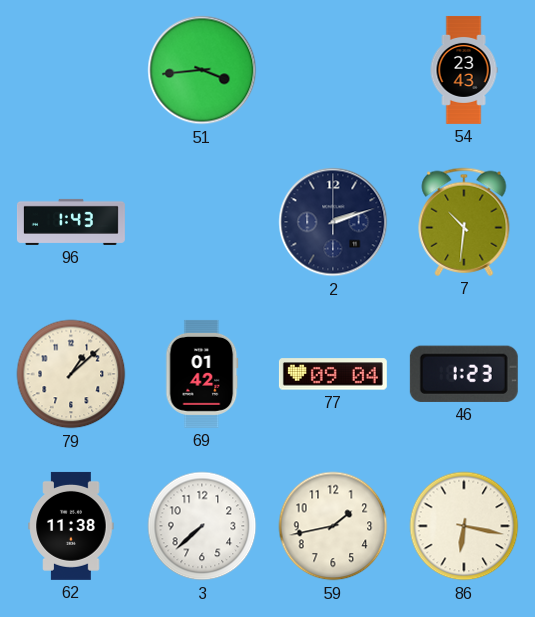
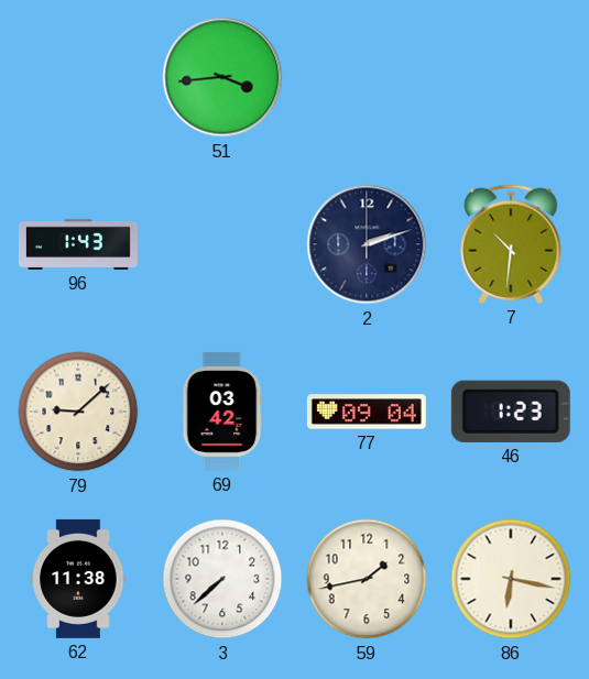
54: 23:43 -> none (464, 70)
79: 1:08 -> 9:08 (78, 412)
69: 01:42 -> 03:42 (222, 412)
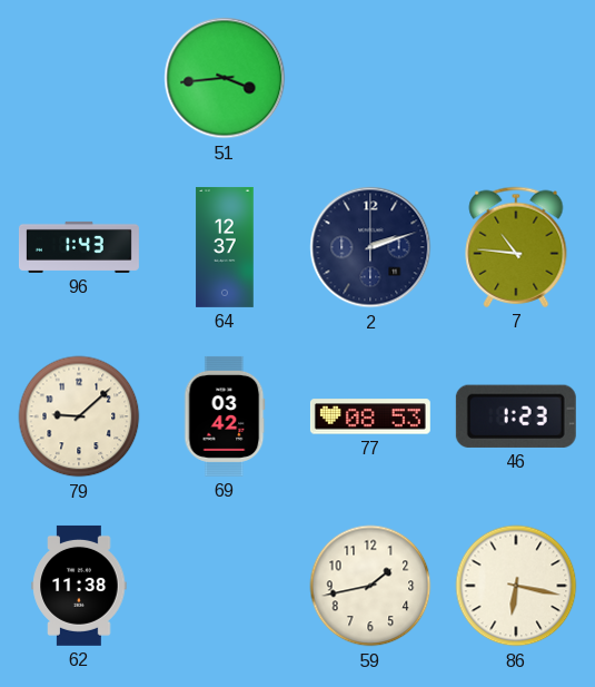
64: none -> 12:37 (225, 247)
7: 10:31 -> 10:46 (516, 247)
77: 09:04 -> 08:53 (370, 416)
3: 7:38 -> none (222, 579)
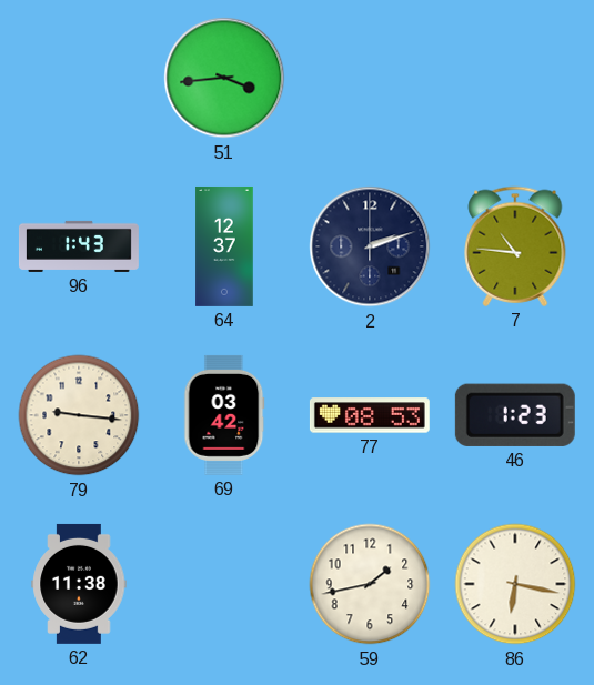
79: 9:08 -> 9:16 (79, 415)
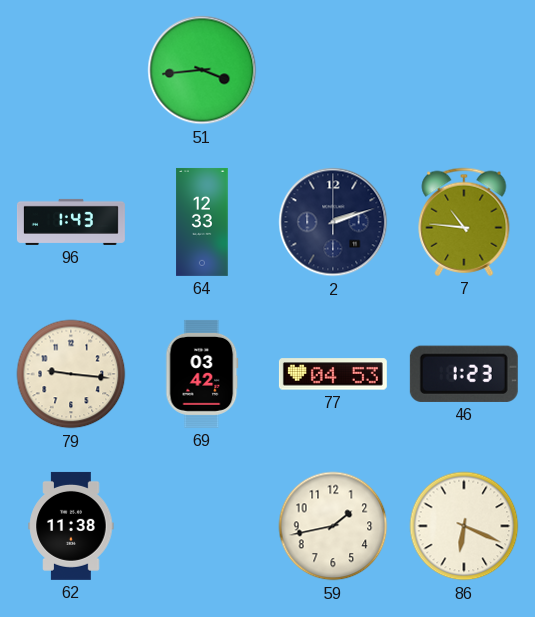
64: 12:37 -> 12:33 (202, 222)
77: 08:53 -> 04:53 (333, 374)
86: 6:17 -> 6:19 (464, 526)
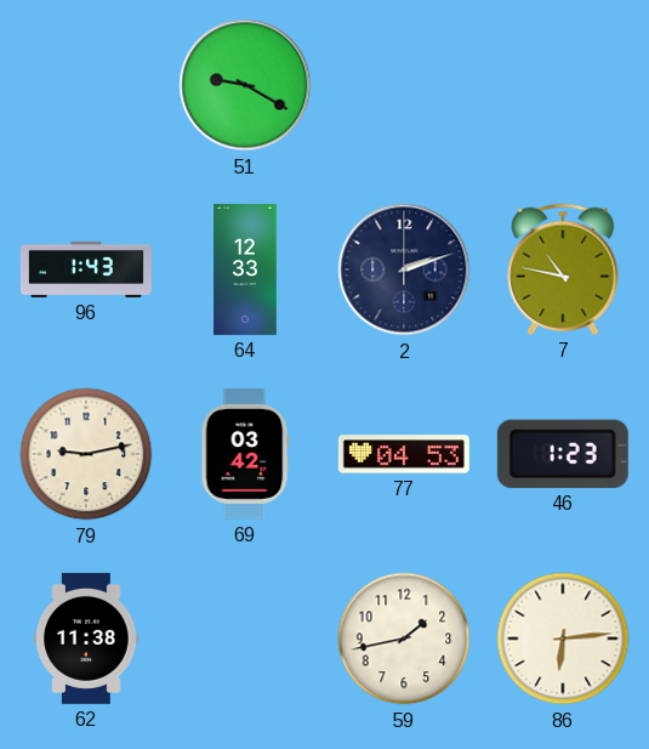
51: 3:44 -> 9:20 (245, 85)
7: 10:46 -> 10:47 (563, 269)
79: 9:16 -> 9:13 (86, 454)
86: 6:19 -> 6:14 (563, 639)
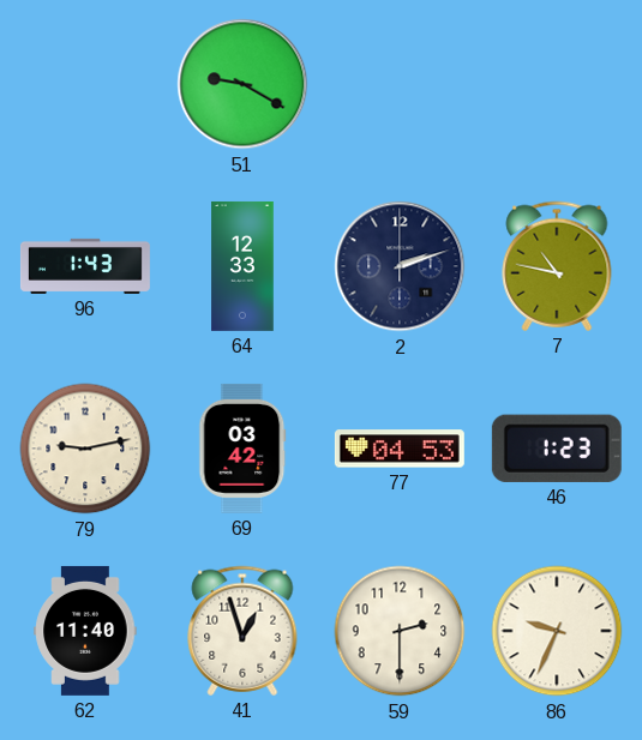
62: 11:38 -> 11:40 (85, 631)
41: none -> 12:57 (242, 631)
59: 1:43 -> 2:30 (400, 631)
86: 6:14 -> 9:34 (557, 631)
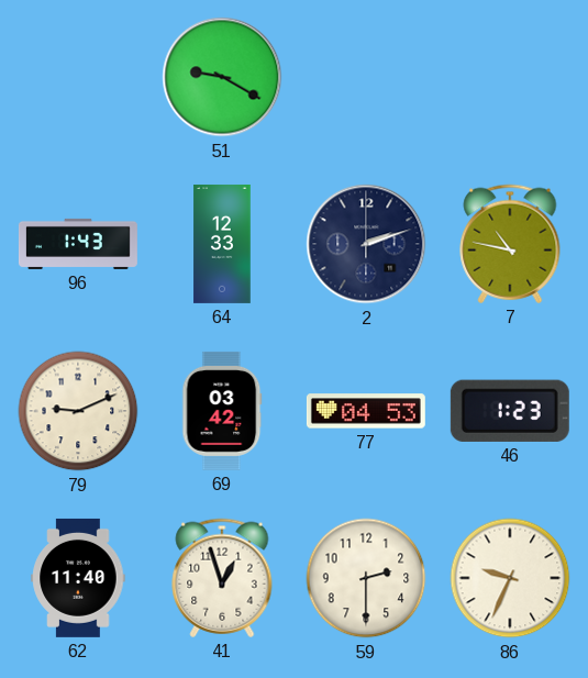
79: 9:13 -> 9:11 (78, 411)
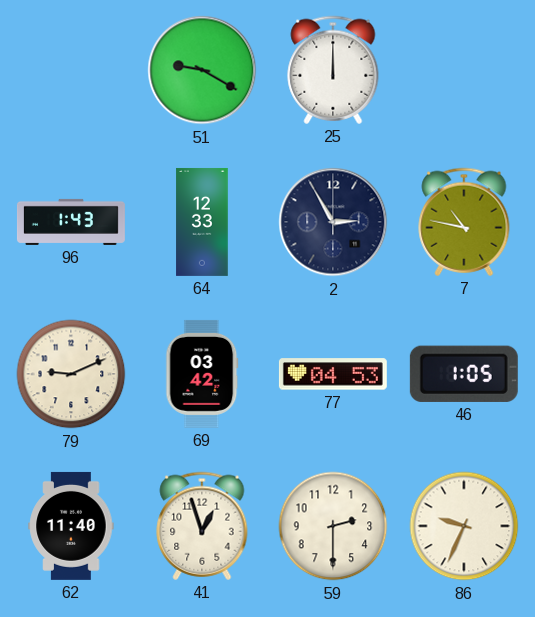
25: none -> 12:00 (333, 70)
2: 2:12 -> 2:55 (333, 222)
46: 1:23 -> 1:05 (464, 374)
